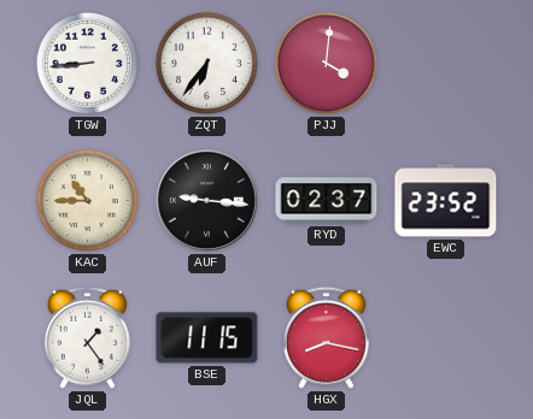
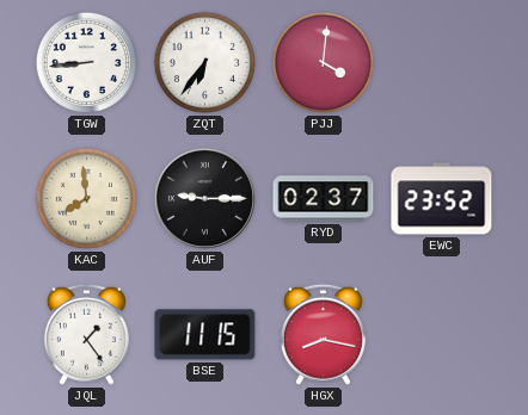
KAC: 10:45 -> 7:59 (86, 198)
AUF: 9:16 -> 9:15 (204, 198)
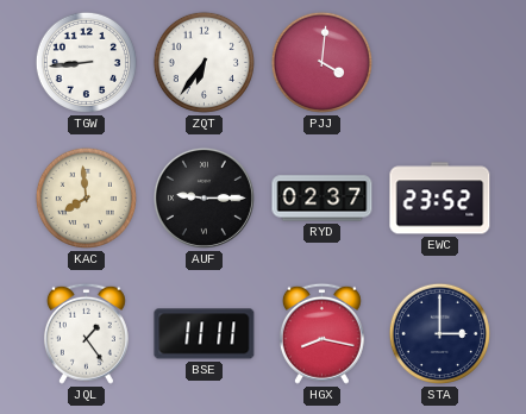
BSE: 11:15 -> 11:11 (205, 334)
STA: none -> 3:00 (439, 333)
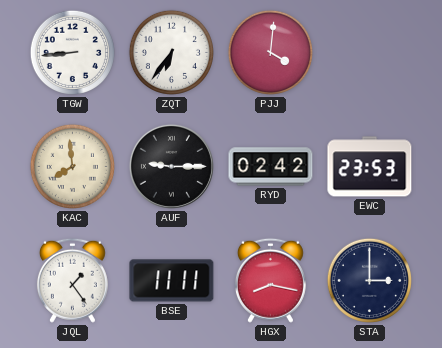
RYD: 02:37 -> 02:42 (271, 167)
EWC: 23:52 -> 23:53 (370, 167)
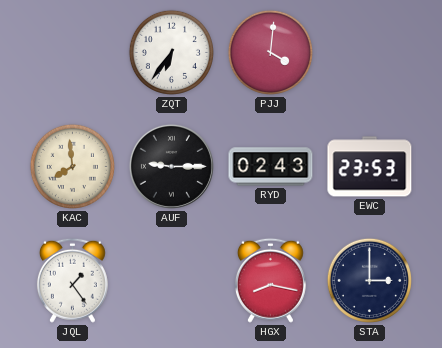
TGW: 8:44 -> none (72, 52)
RYD: 02:42 -> 02:43 (271, 167)
BSE: 11:11 -> none (172, 281)
